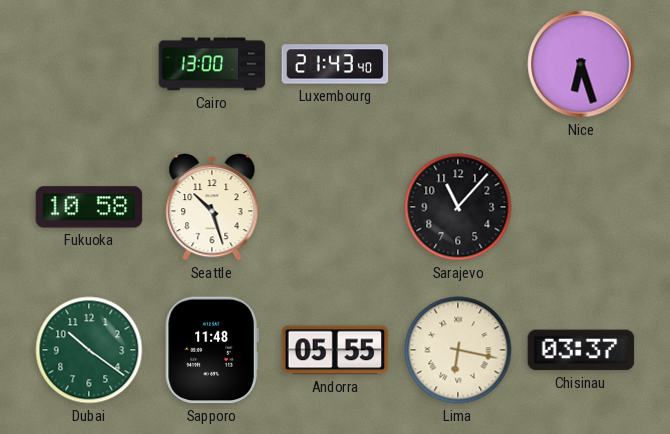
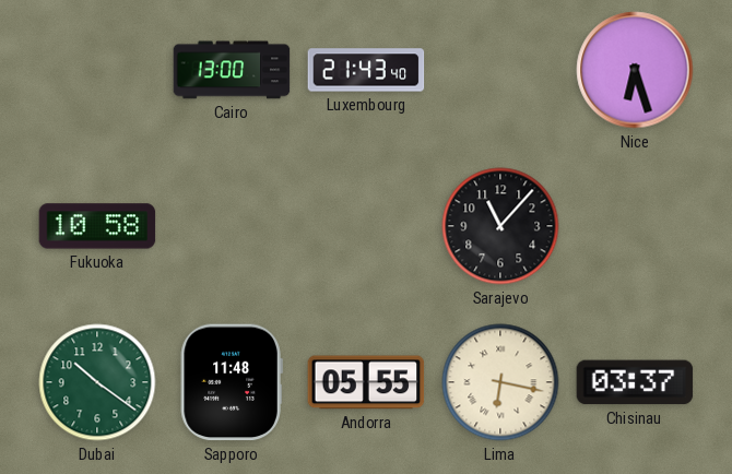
Seattle: 10:27 -> none (212, 207)
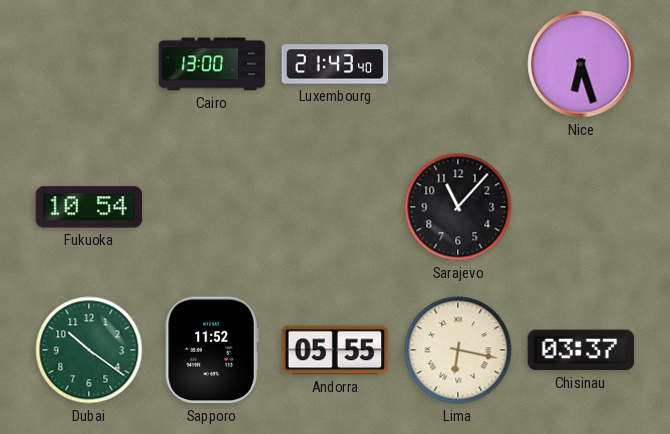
Fukuoka: 10:58 -> 10:54 (89, 207)
Sapporo: 11:48 -> 11:52 (212, 350)
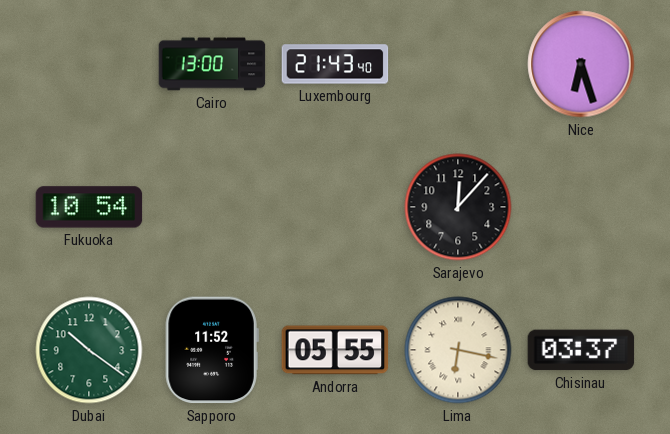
Sarajevo: 11:07 -> 12:07 (458, 207)
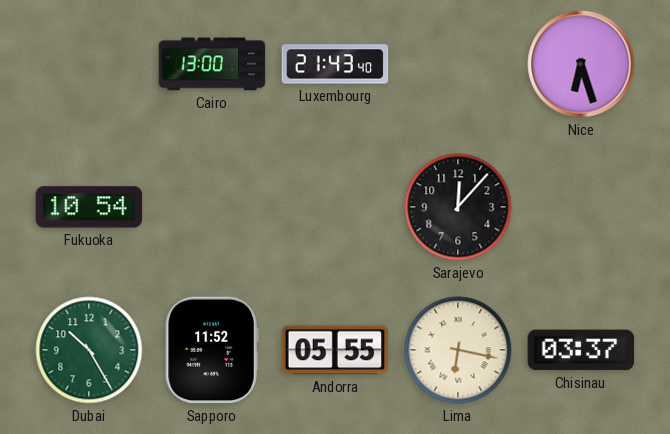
Dubai: 10:21 -> 10:25 (89, 350)
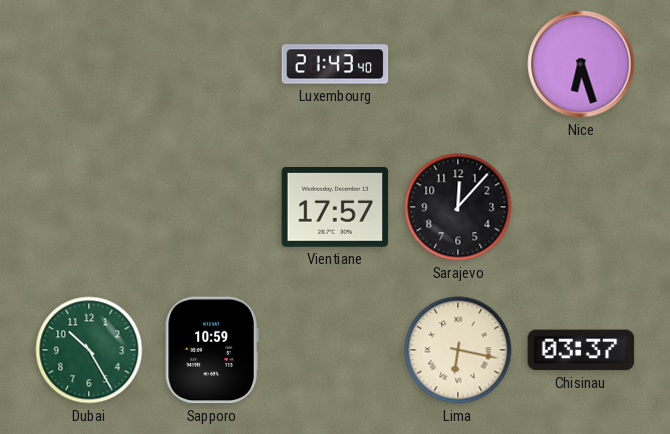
Cairo: 13:00 -> none (212, 64)
Fukuoka: 10:54 -> none (89, 207)
Vientiane: none -> 17:57 (335, 208)
Sapporo: 11:52 -> 10:59 (212, 350)
Andorra: 05:55 -> none (335, 350)
